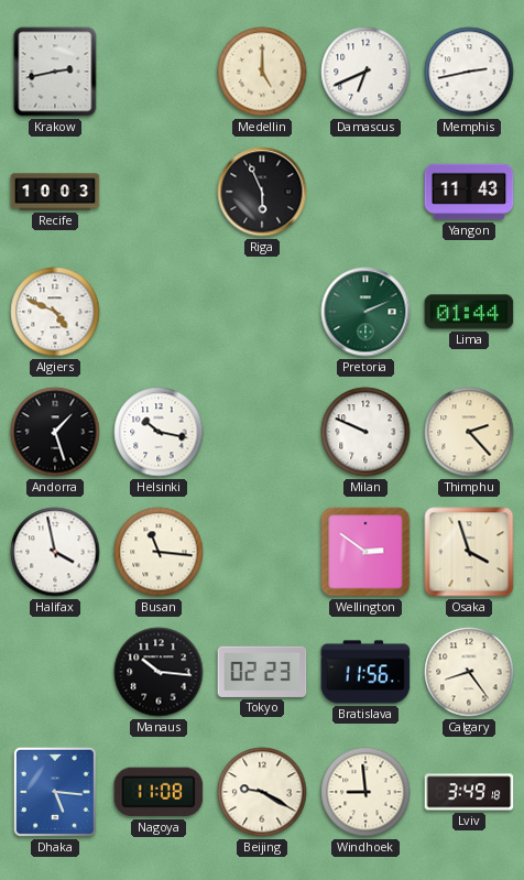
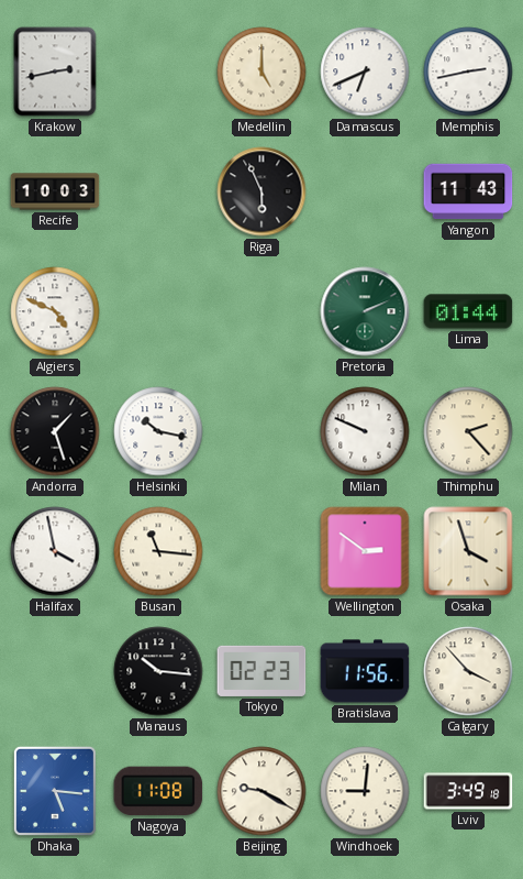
Calgary: 8:24 -> 3:53 (468, 671)
Windhoek: 8:59 -> 9:01 (365, 791)
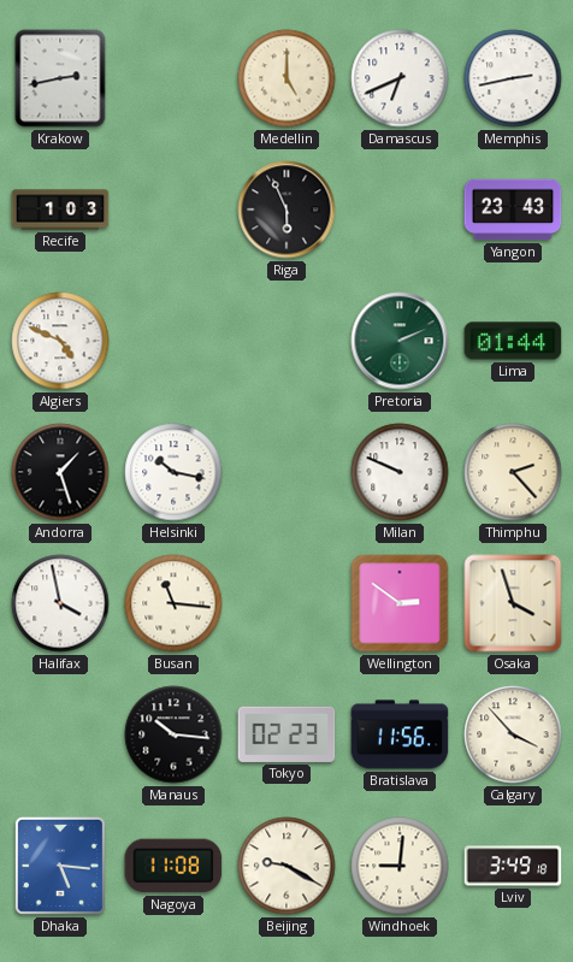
Recife: 10:03 -> 1:03 (60, 209)
Yangon: 11:43 -> 23:43 (513, 209)
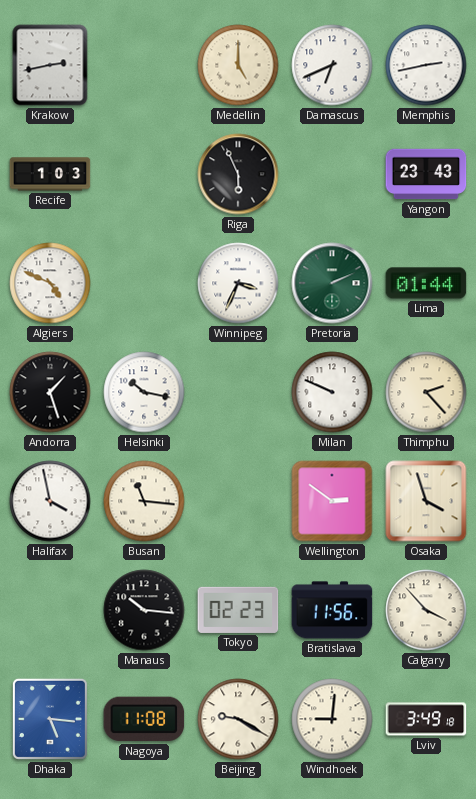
Winnipeg: none -> 3:34 (238, 283)
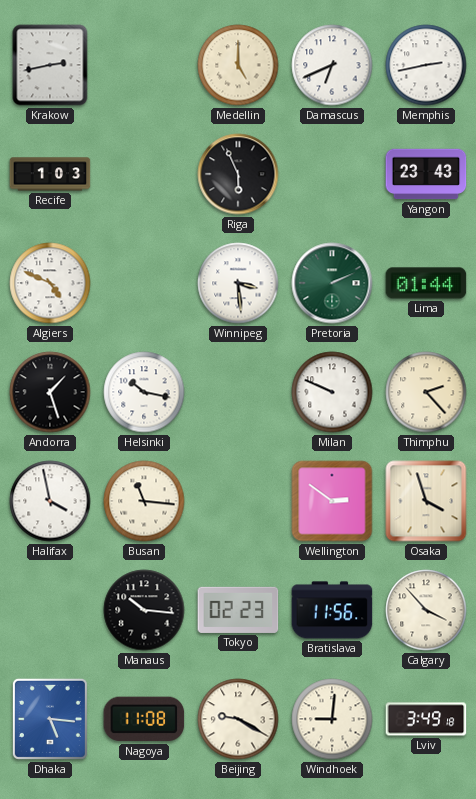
Winnipeg: 3:34 -> 3:29 (238, 283)
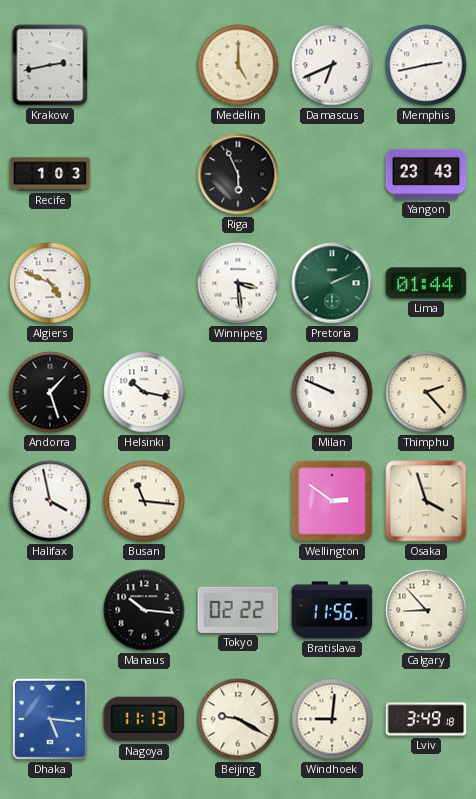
Tokyo: 02:23 -> 02:22 (238, 610)
Calgary: 3:53 -> 8:53 (426, 610)
Nagoya: 11:08 -> 11:13 (144, 719)
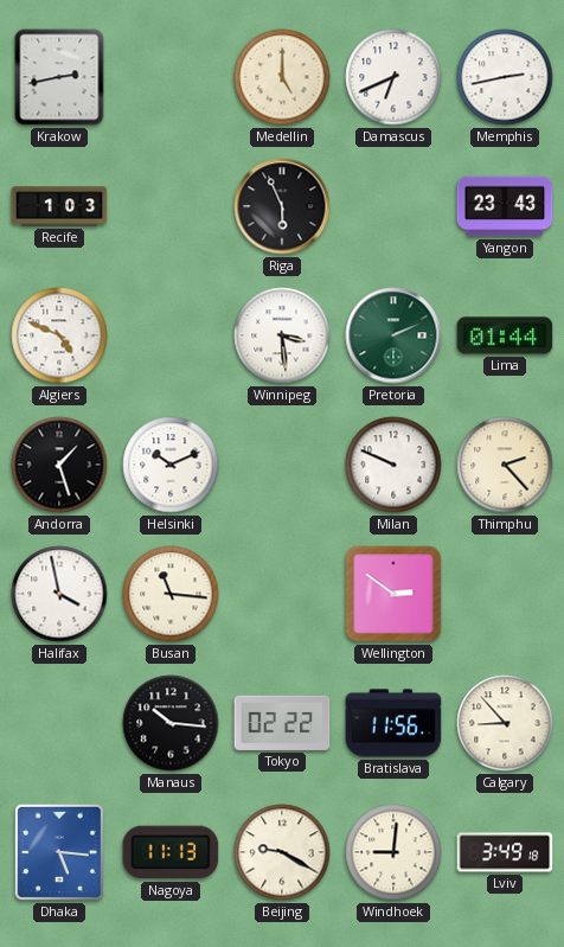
Helsinki: 10:17 -> 10:11 (171, 465)
Osaka: 3:57 -> none (426, 501)
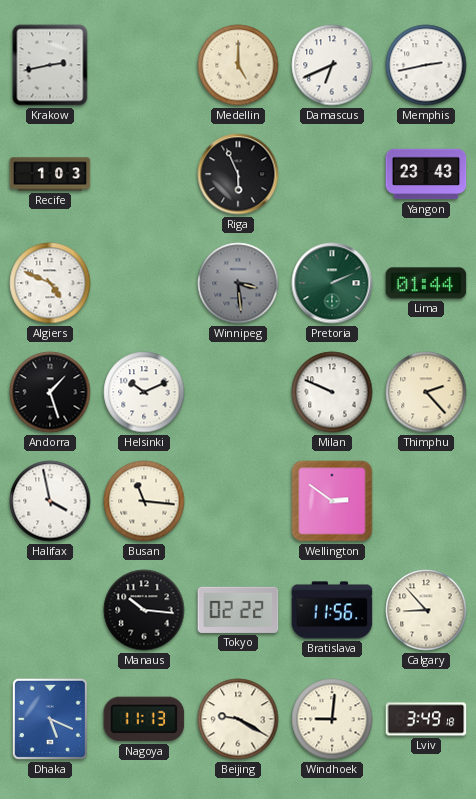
Winnipeg dial: white -> grey (238, 283)
Dhaka: 5:16 -> 5:19 (50, 719)
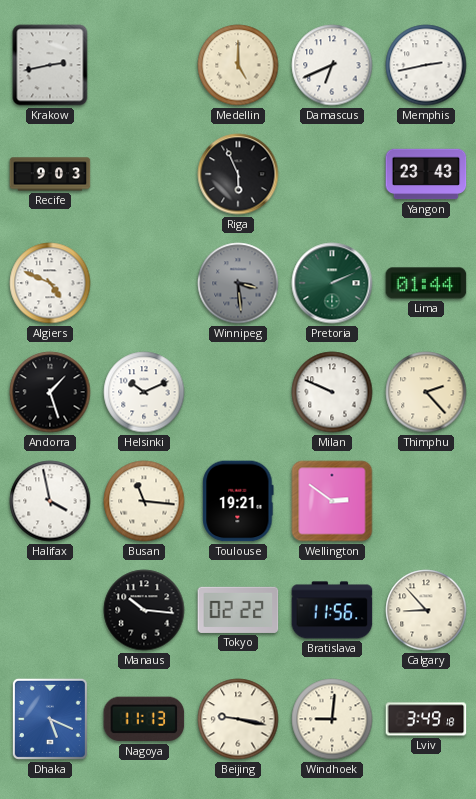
Recife: 1:03 -> 9:03 (50, 174)
Toulouse: none -> 19:21 (238, 501)
Beijing: 9:20 -> 9:17 (238, 719)
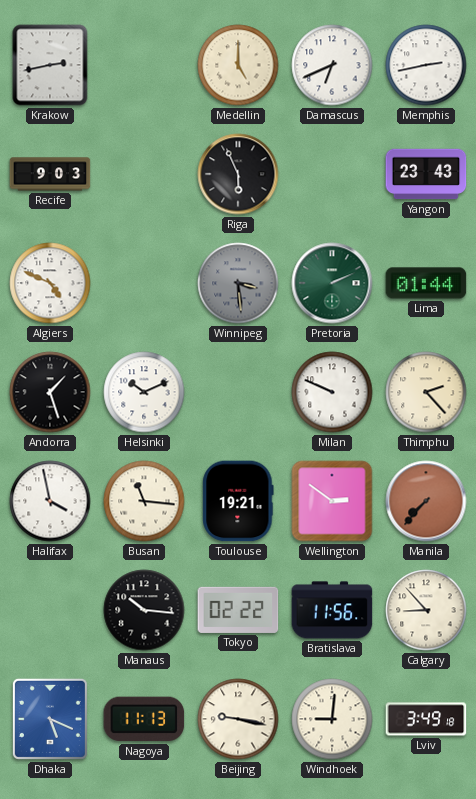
Manila: none -> 7:37 (426, 501)
